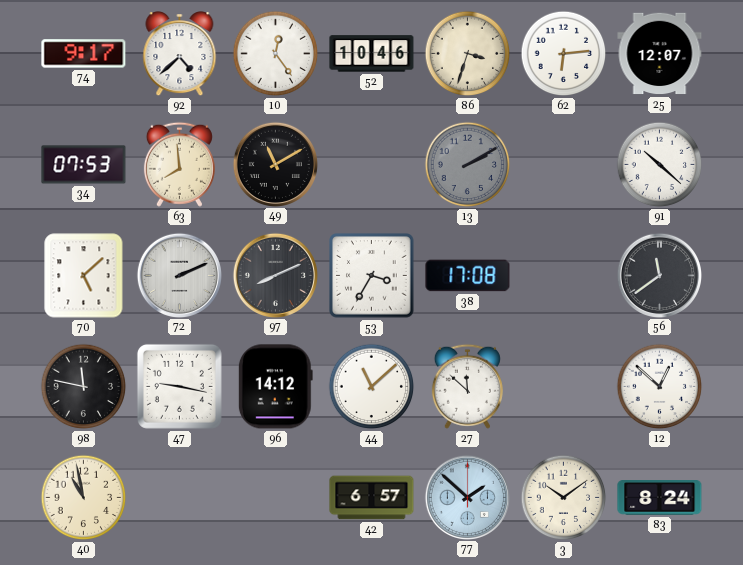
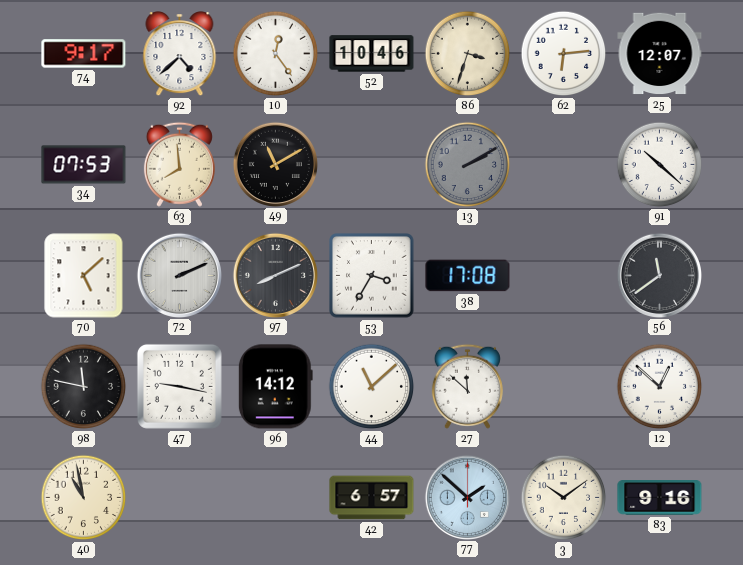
83: 8:24 -> 9:16 (660, 498)
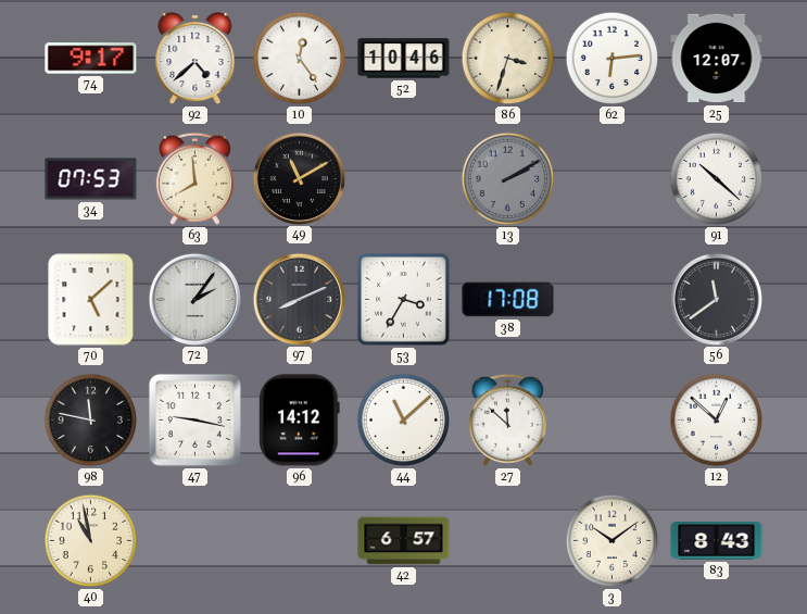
72: 2:11 -> 2:06 (194, 299)
77: 1:52 -> none (467, 497)
83: 9:16 -> 8:43 (717, 541)
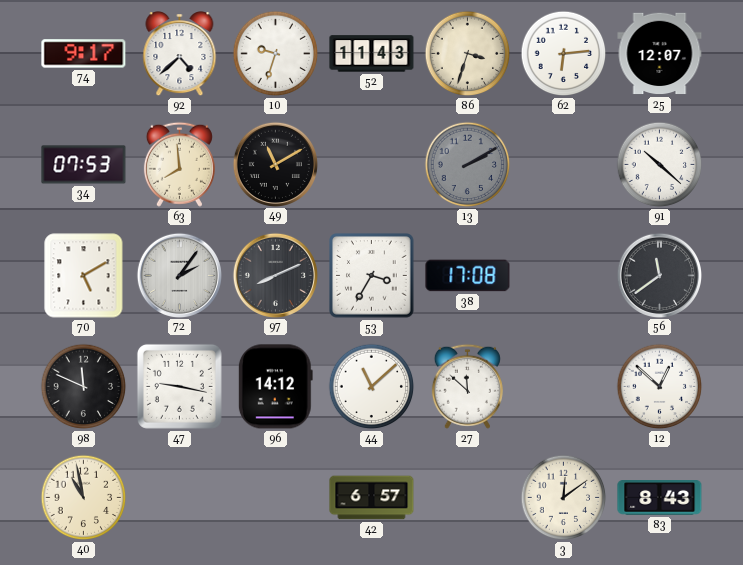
10: 12:24 -> 9:33 (276, 54)
52: 10:46 -> 11:43 (372, 54)
70: 5:08 -> 5:10 (84, 276)
98: 11:47 -> 11:49 (84, 387)
3: 10:09 -> 12:09 (564, 498)
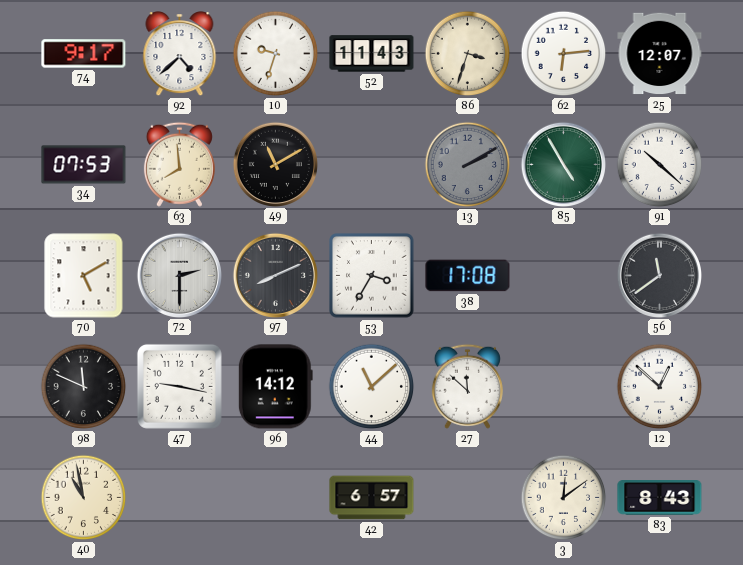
85: none -> 4:55 (563, 164)
72: 2:06 -> 2:30 (179, 275)
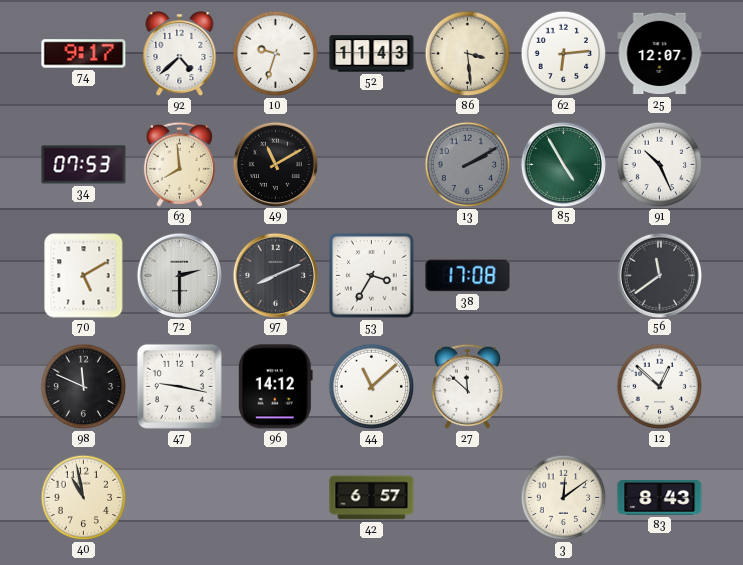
86: 3:33 -> 3:29 (468, 54)
91: 10:22 -> 10:26 (660, 165)
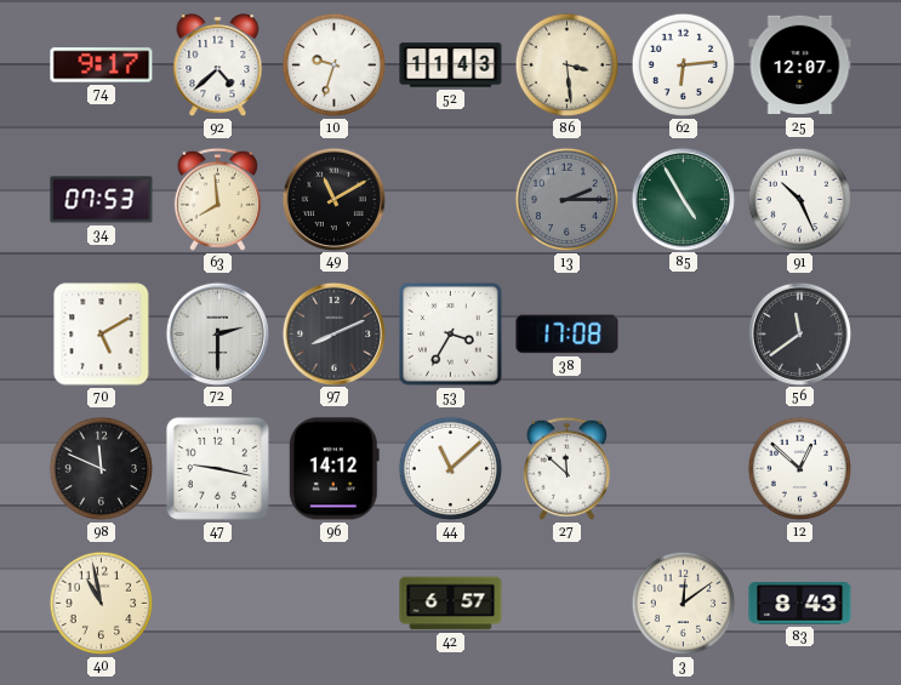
13: 2:10 -> 2:15 (568, 200)
